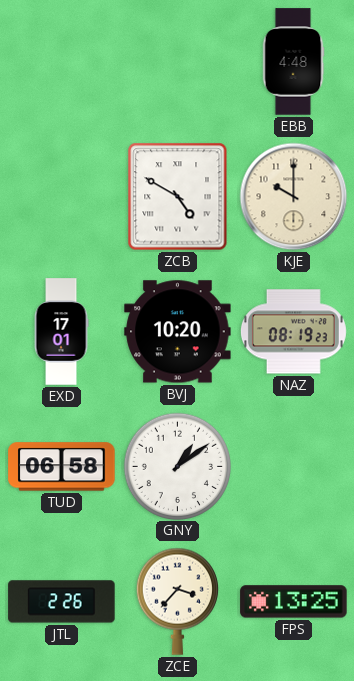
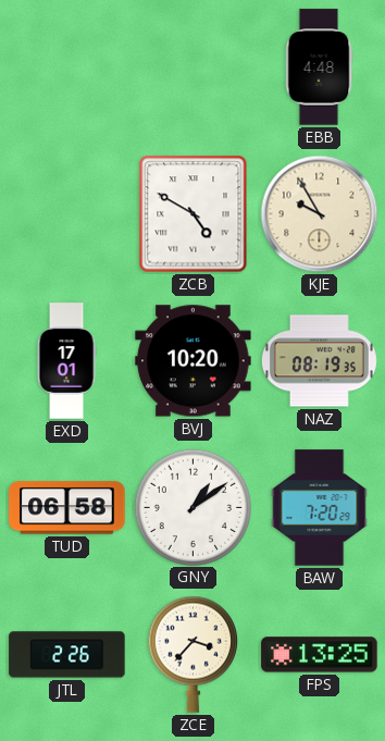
KJE: 10:00 -> 9:55 (320, 214)
NAZ: 08:19:23 -> 08:19:35 (319, 361)
BAW: none -> 7:20 (320, 508)
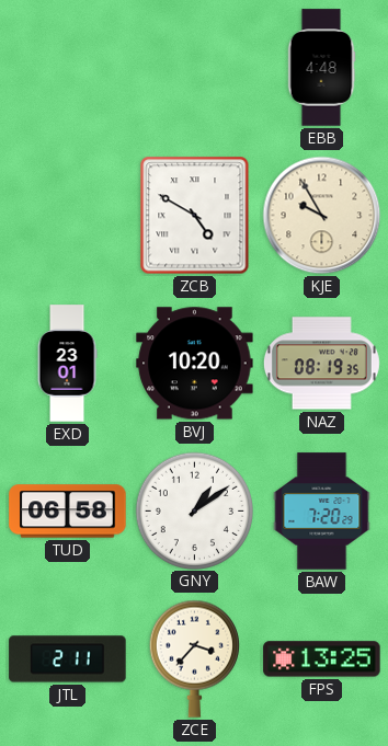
EXD: 17:01 -> 23:01 (67, 364)
JTL: 2:26 -> 2:11 (68, 659)
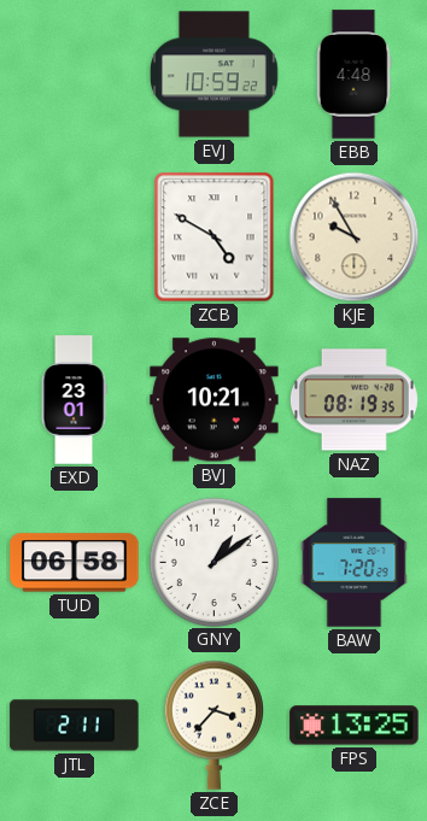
EVJ: none -> 10:59 (215, 75)
BVJ: 10:20 -> 10:21 (215, 400)
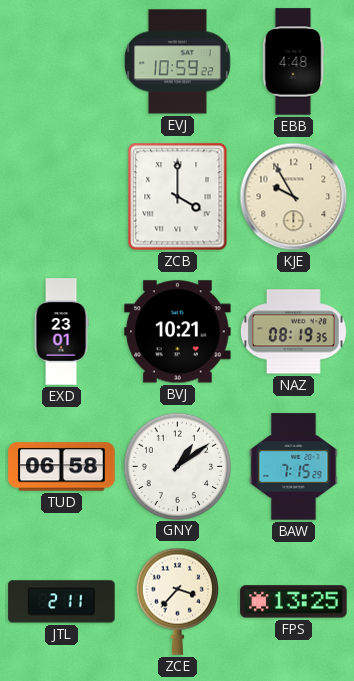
ZCB: 4:50 -> 4:00 (178, 197)
BAW: 7:20 -> 7:15 (294, 467)
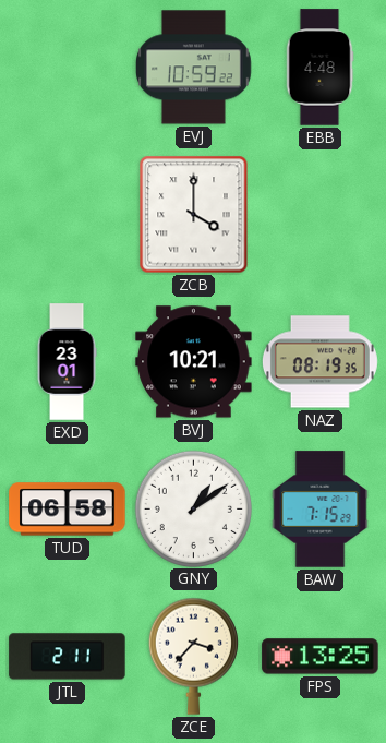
KJE: 9:55 -> none (294, 197)
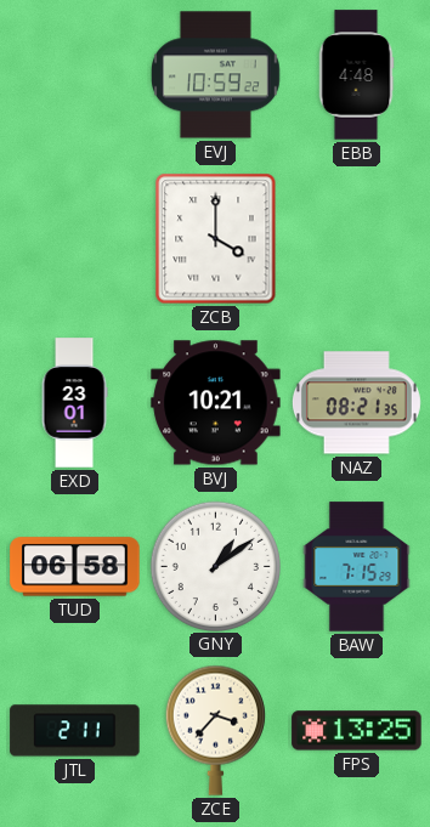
NAZ: 08:19 -> 08:21 (356, 403)
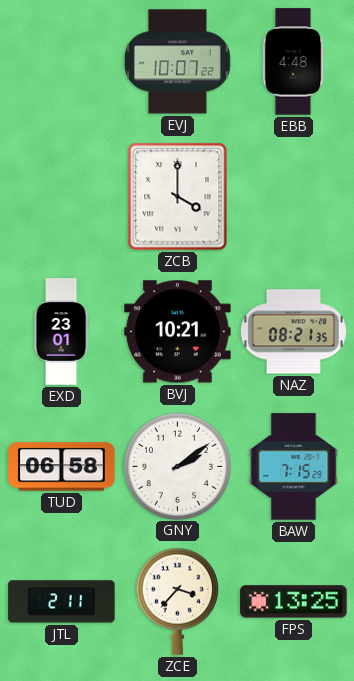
EVJ: 10:59 -> 10:07 (178, 62)
GNY: 1:09 -> 2:09 (177, 466)
